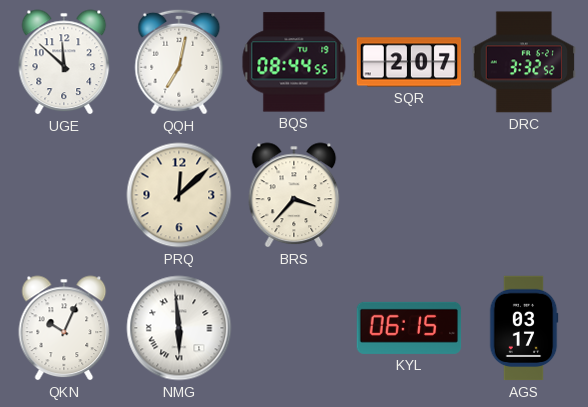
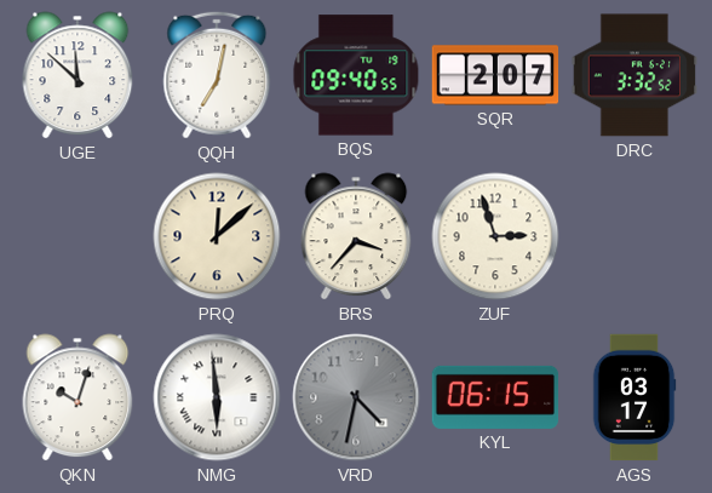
BQS: 08:44 -> 09:40 (356, 75)
ZUF: none -> 2:57 (495, 236)
QKN: 10:04 -> 10:03 (77, 397)
VRD: none -> 4:32 (356, 397)
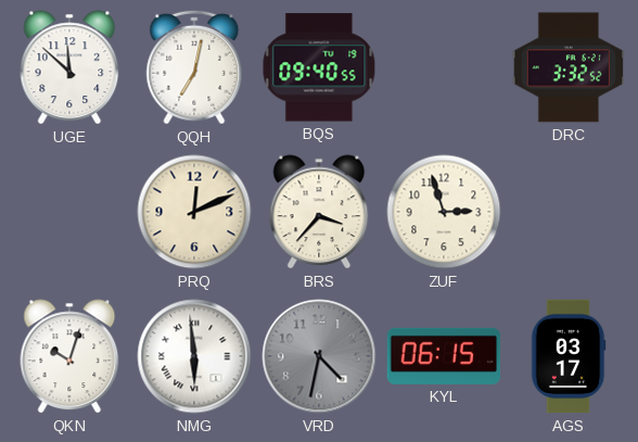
SQR: 2:07 -> none (495, 75)
PRQ: 12:08 -> 12:11 (194, 212)
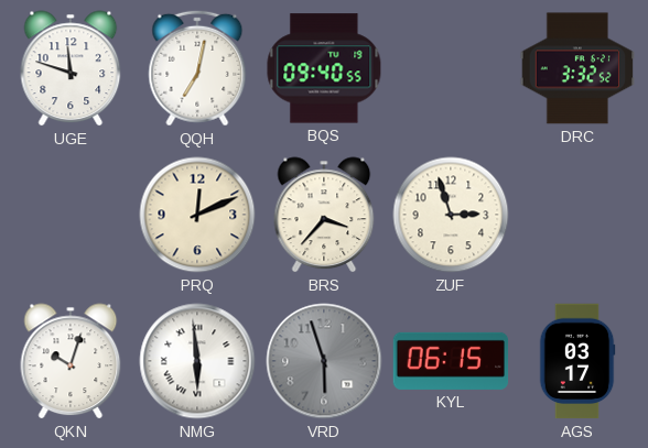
UGE: 11:52 -> 11:48 (71, 68)
VRD: 4:32 -> 5:57 (324, 361)
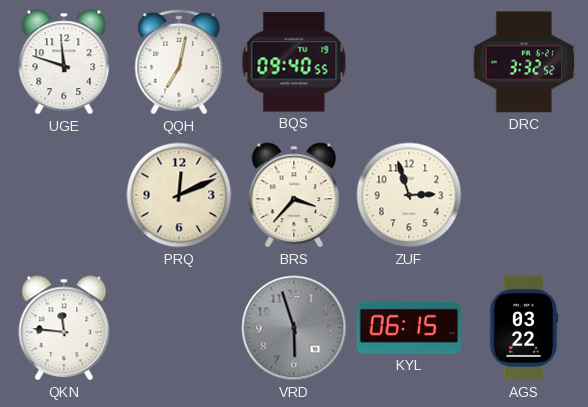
QKN: 10:03 -> 11:46 (64, 328)
NMG: 5:59 -> none (197, 361)
AGS: 03:17 -> 03:22 (524, 328)
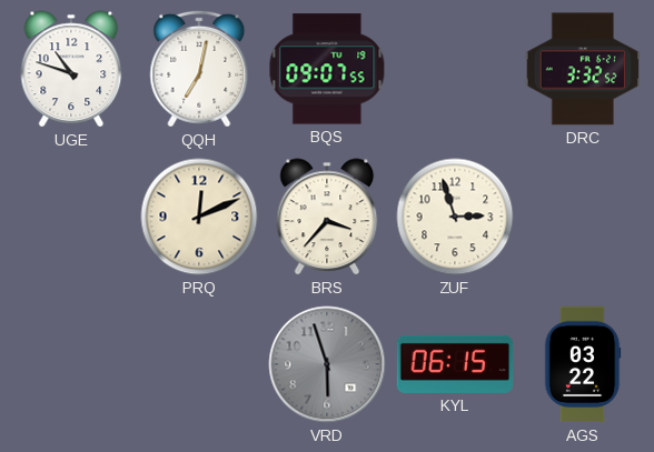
UGE: 11:48 -> 10:48 (71, 69)
BQS: 09:40 -> 09:07 (327, 69)
QKN: 11:46 -> none (64, 328)
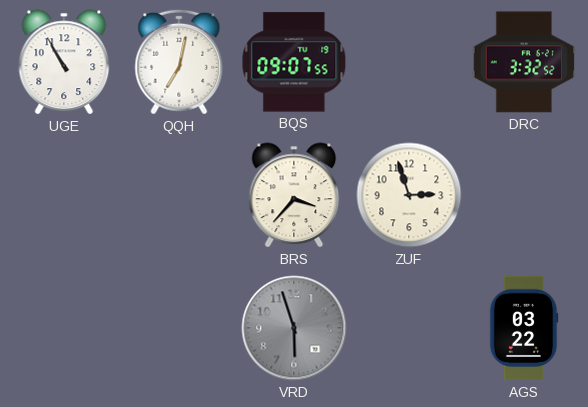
UGE: 10:48 -> 10:55 (64, 62)
PRQ: 12:11 -> none (199, 217)
KYL: 06:15 -> none (455, 364)
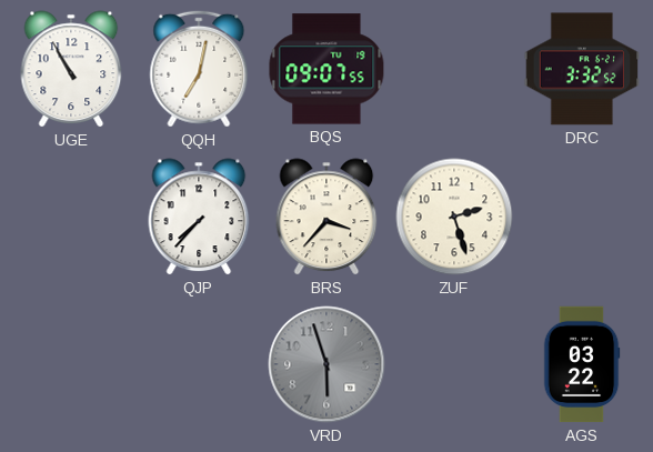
QJP: none -> 7:37 (199, 217)
ZUF: 2:57 -> 2:27 (454, 217)
